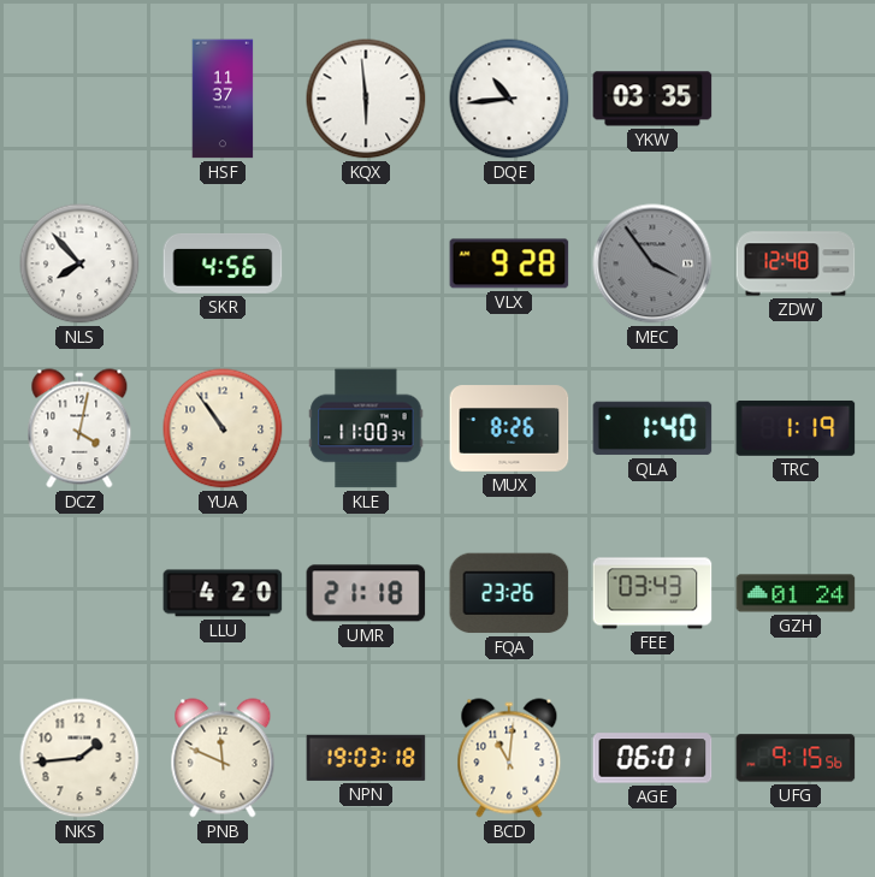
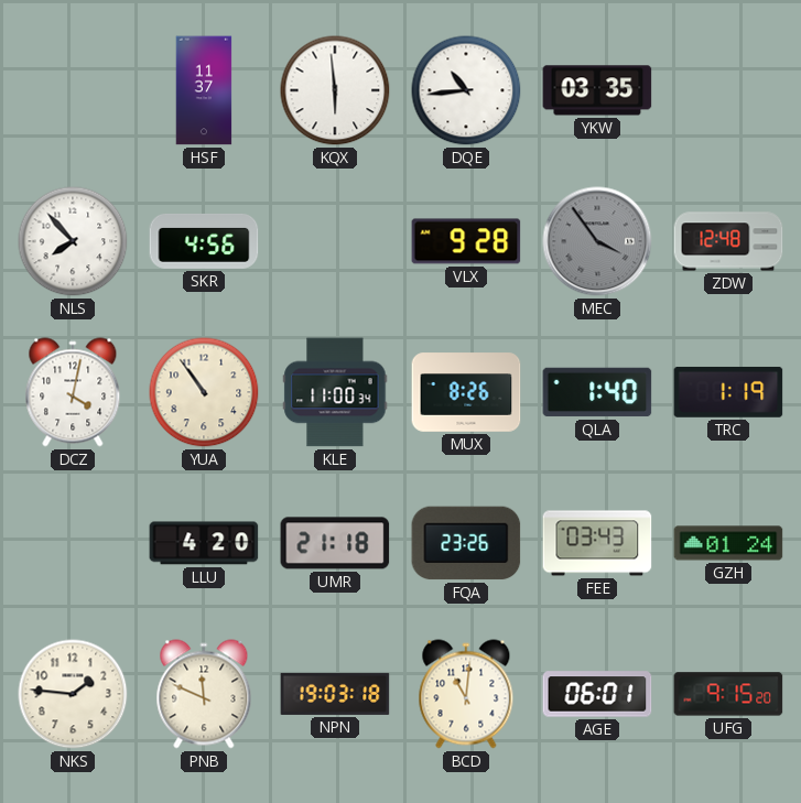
NKS: 1:44 -> 1:46 (73, 694)
UFG: 9:15:56 -> 9:15:20 (728, 694)
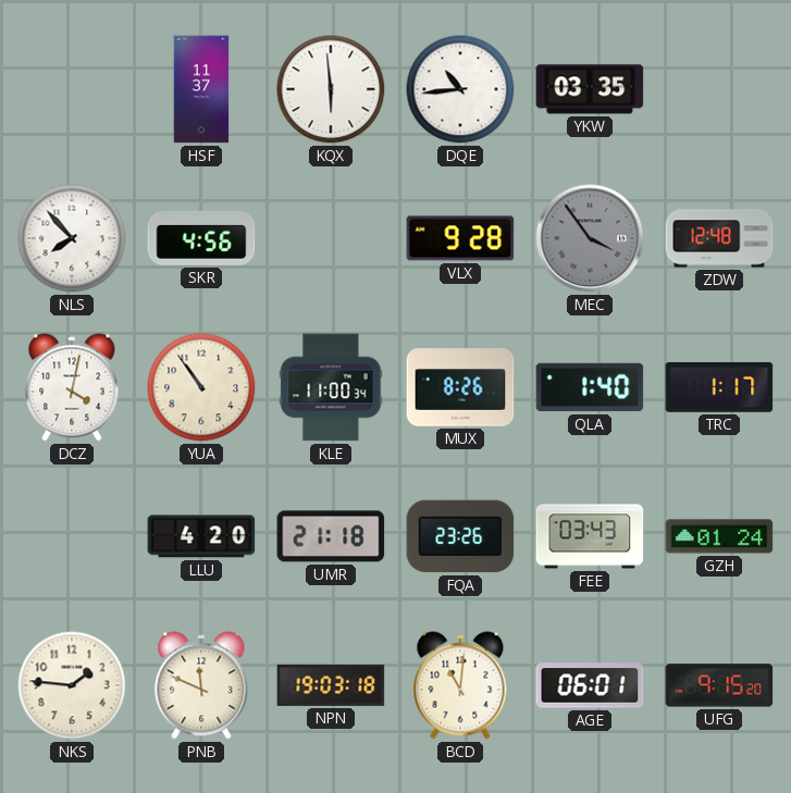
TRC: 1:19 -> 1:17 (719, 387)
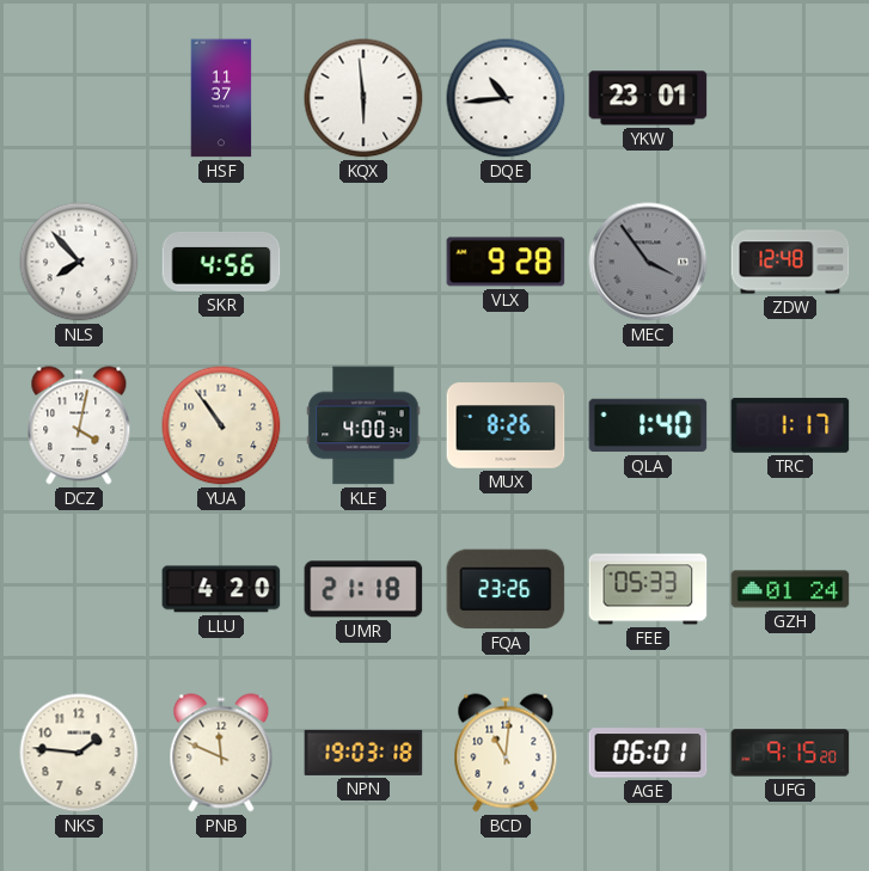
YKW: 03:35 -> 23:01 (648, 98)
KLE: 11:00 -> 4:00 (363, 425)
FEE: 03:43 -> 05:33 (648, 589)
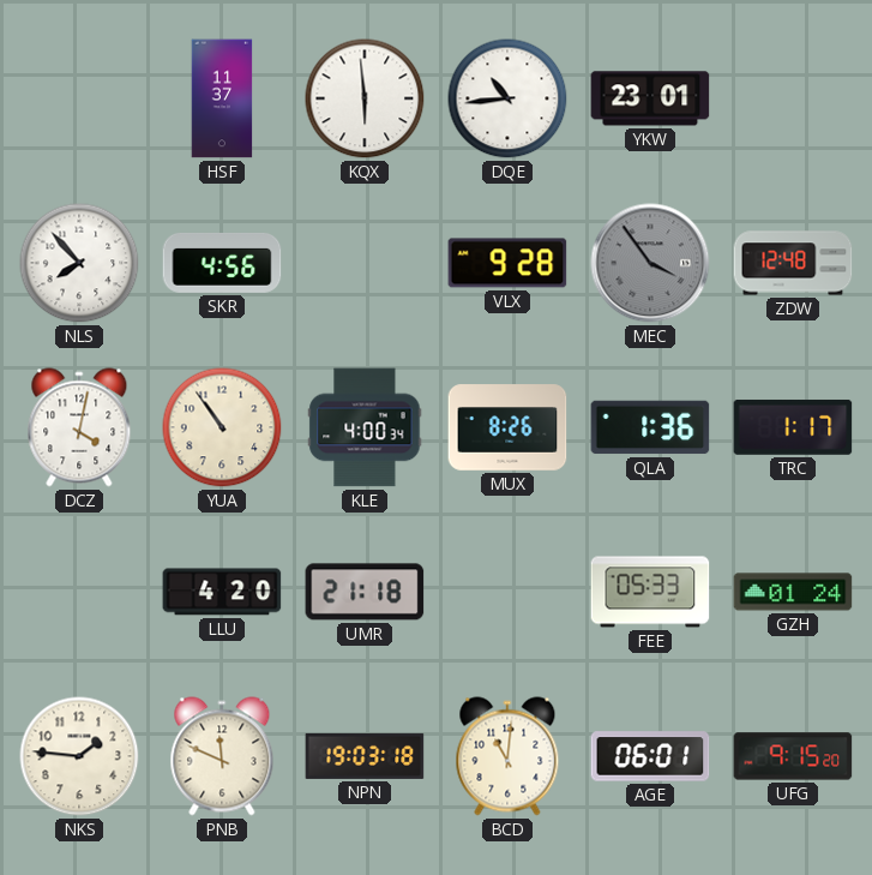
QLA: 1:40 -> 1:36 (650, 427)
FQA: 23:26 -> none (506, 589)
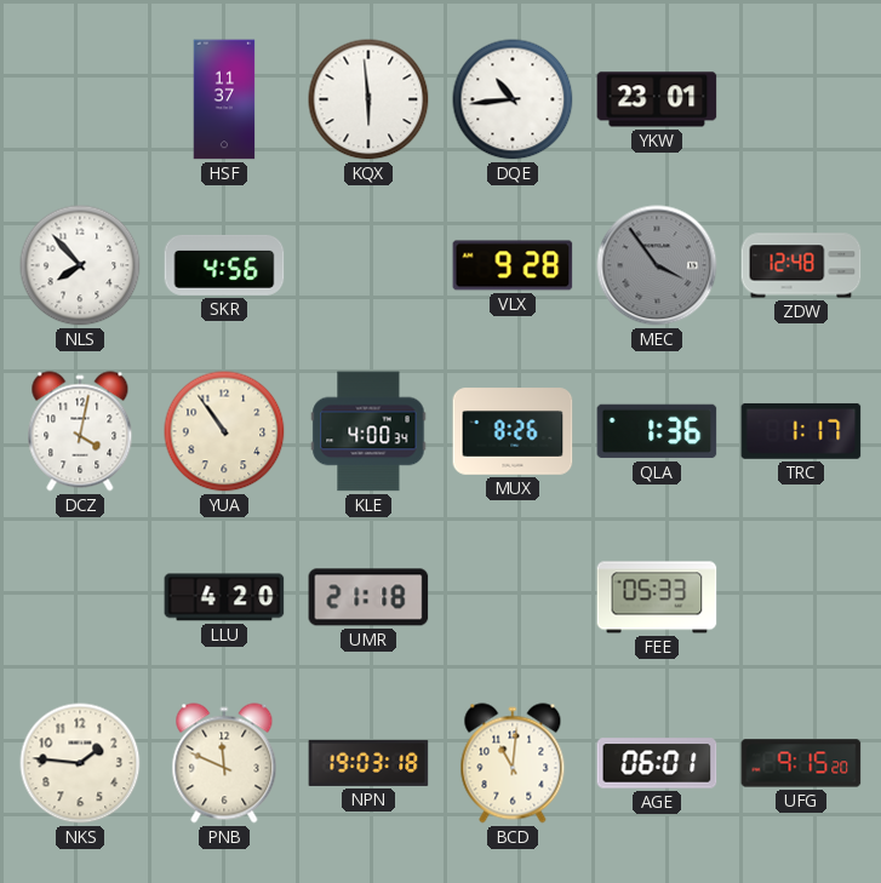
GZH: 01:24 -> none (793, 592)
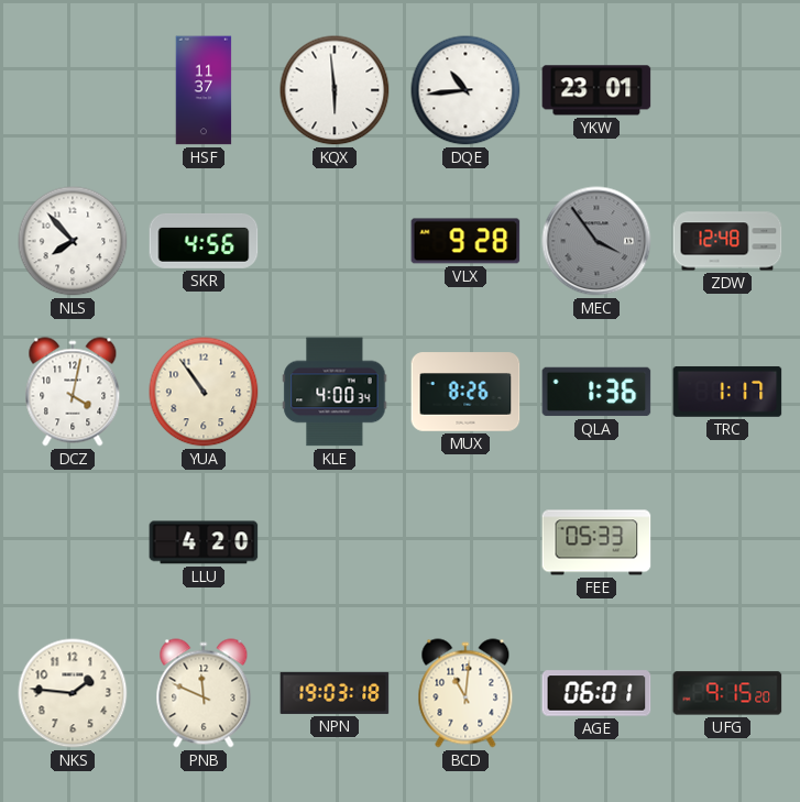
UMR: 21:18 -> none (368, 597)
